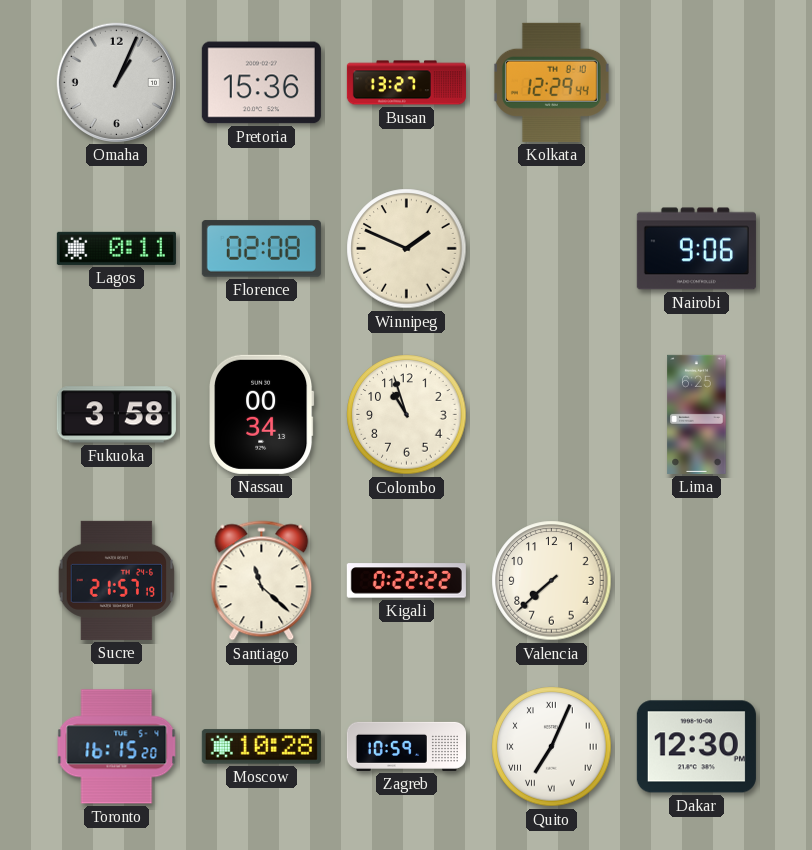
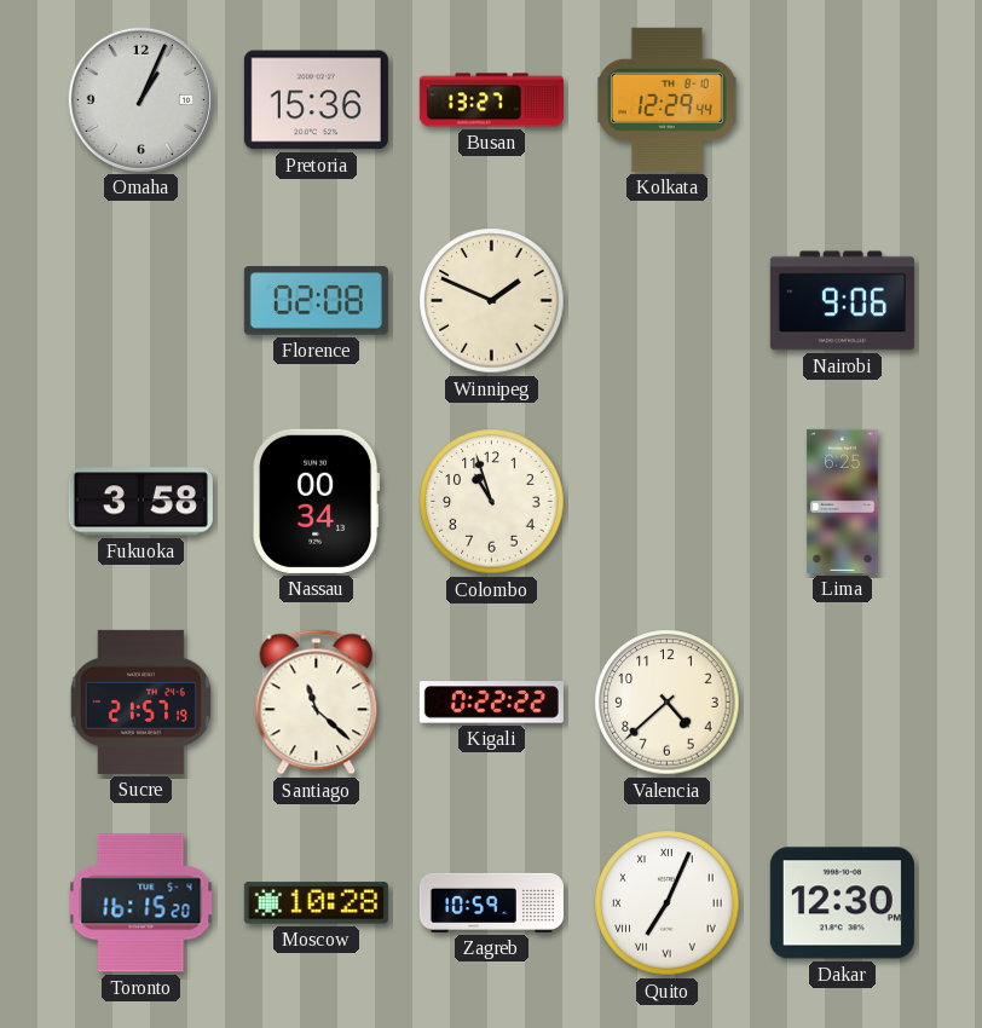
Lagos: 0:11 -> none (116, 248)
Valencia: 7:38 -> 4:38 (668, 703)
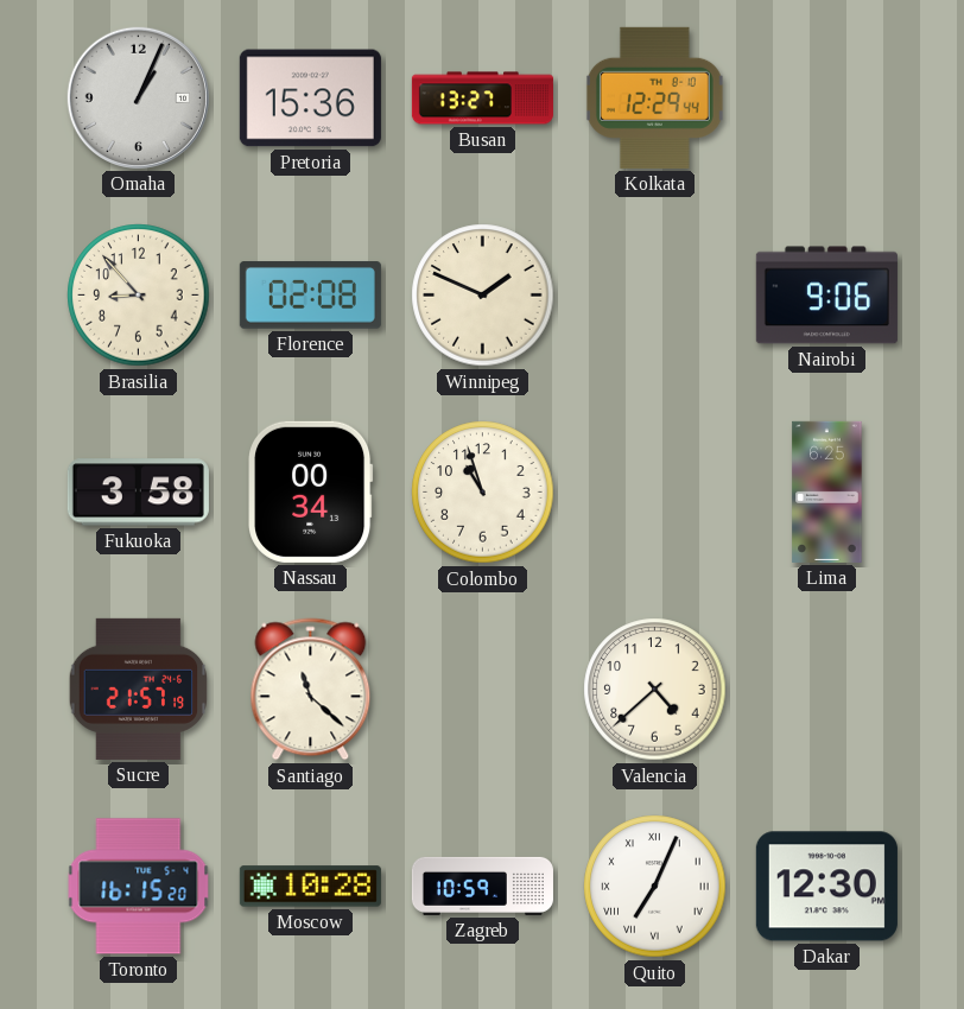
Brasilia: none -> 8:53 (139, 296)
Kigali: 0:22 -> none (491, 703)
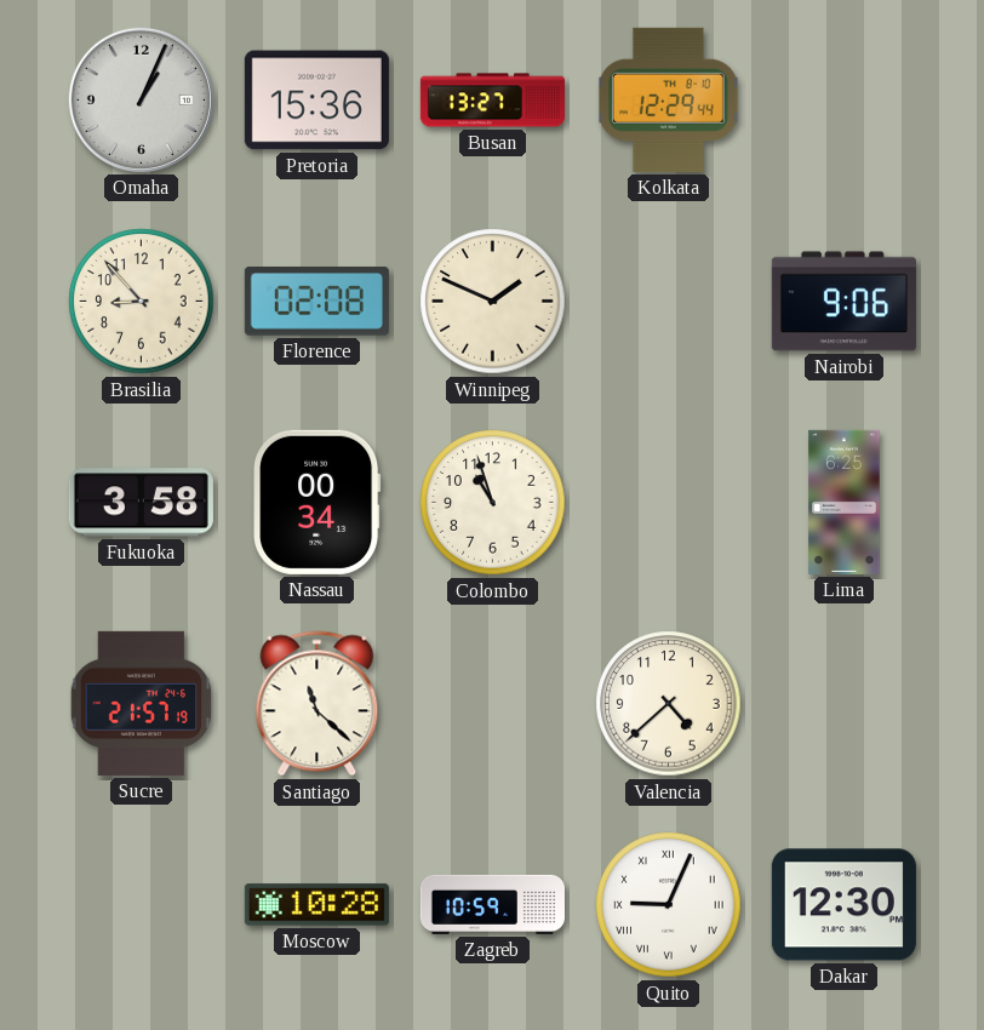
Toronto: 16:15 -> none (139, 887)
Quito: 7:04 -> 9:04 (669, 905)
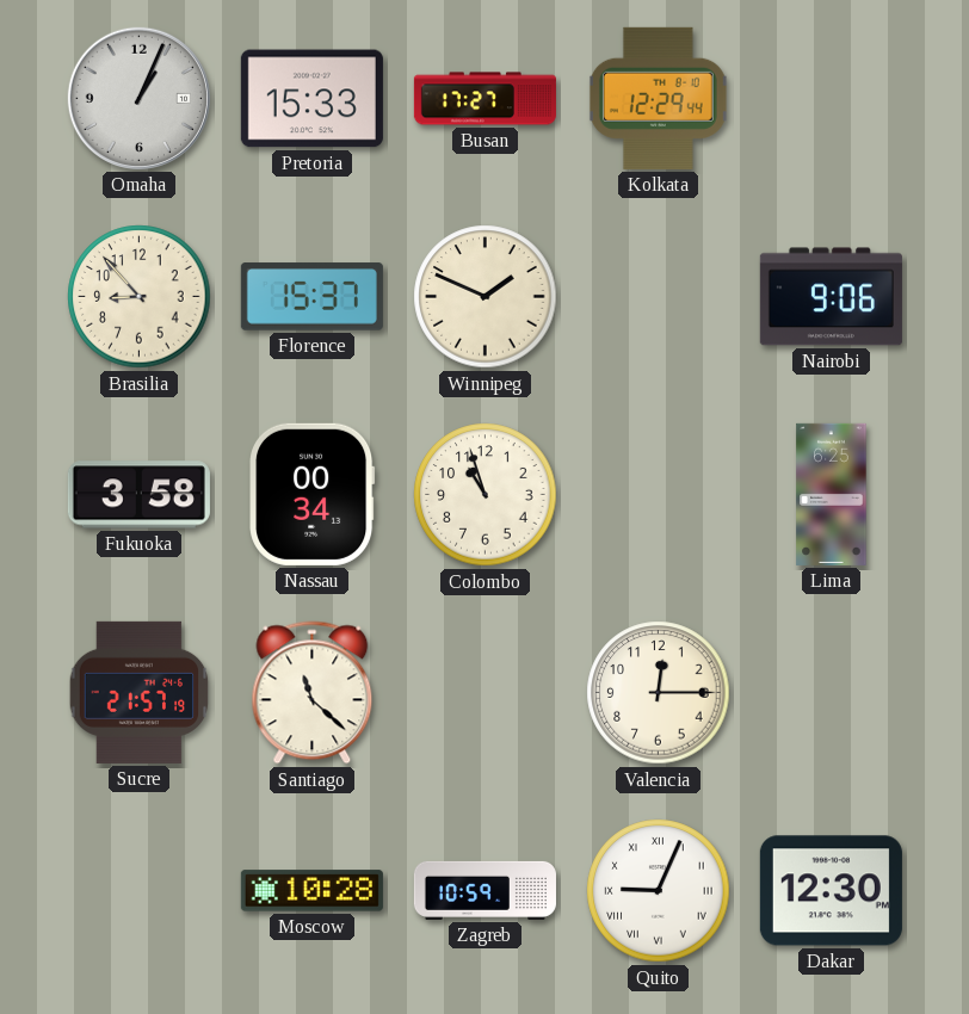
Pretoria: 15:36 -> 15:33 (311, 99)
Busan: 13:27 -> 17:27 (484, 99)
Florence: 02:08 -> 15:37 (311, 297)
Valencia: 4:38 -> 12:15 (659, 693)
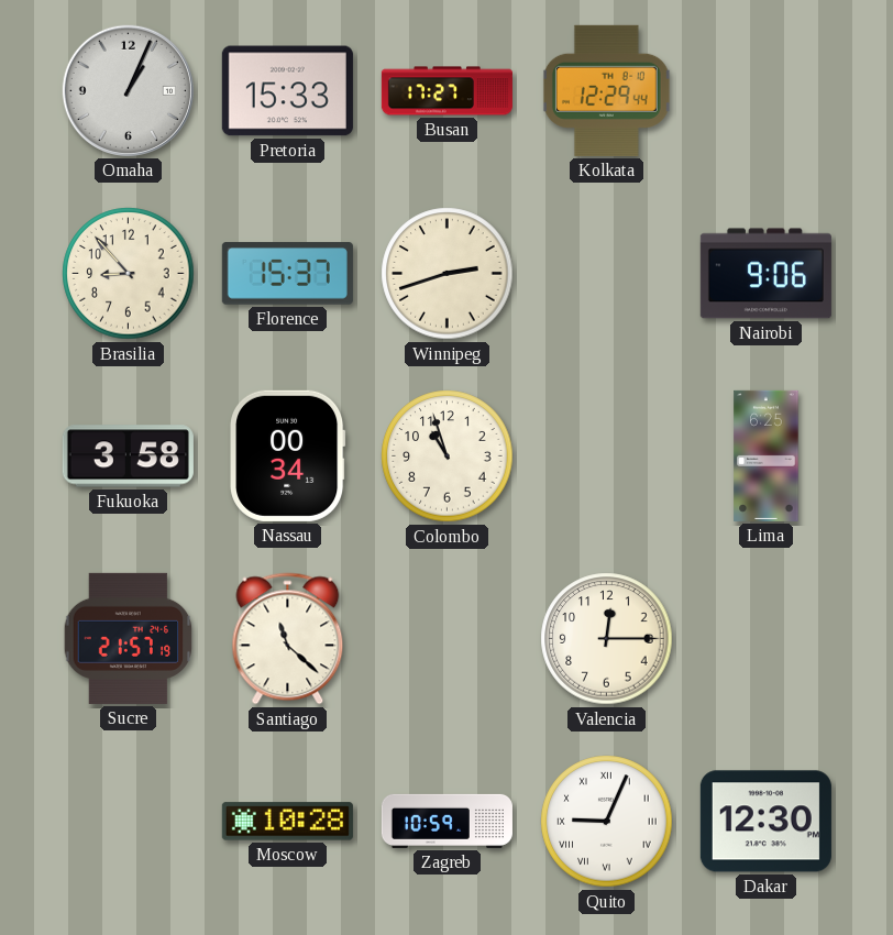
Winnipeg: 1:49 -> 2:42 (448, 274)
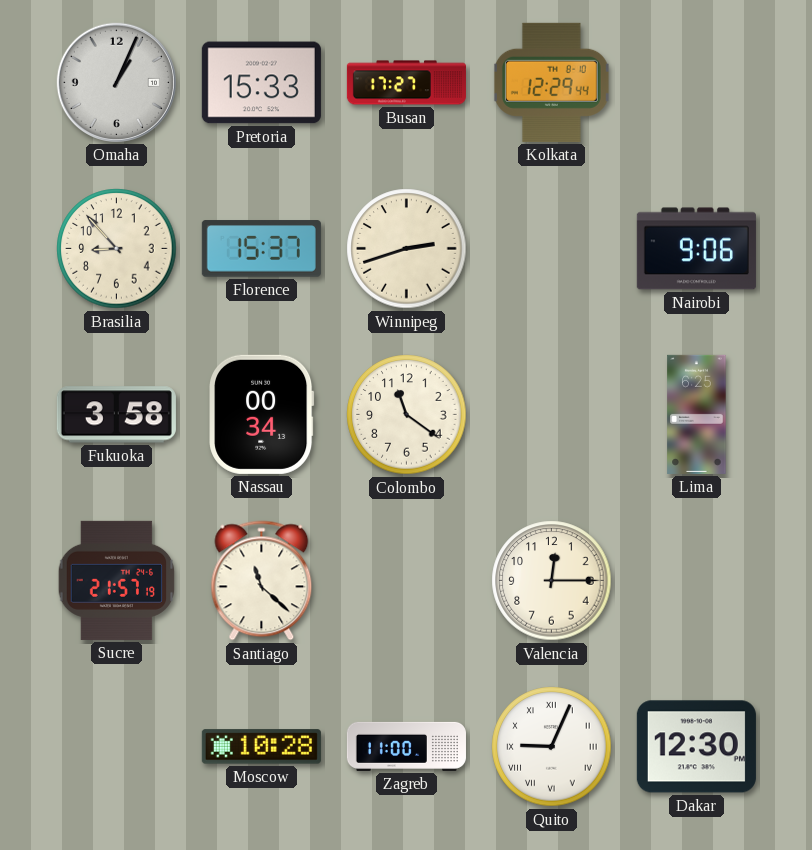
Colombo: 10:57 -> 11:21 (407, 415)
Zagreb: 10:59 -> 11:00 (406, 746)
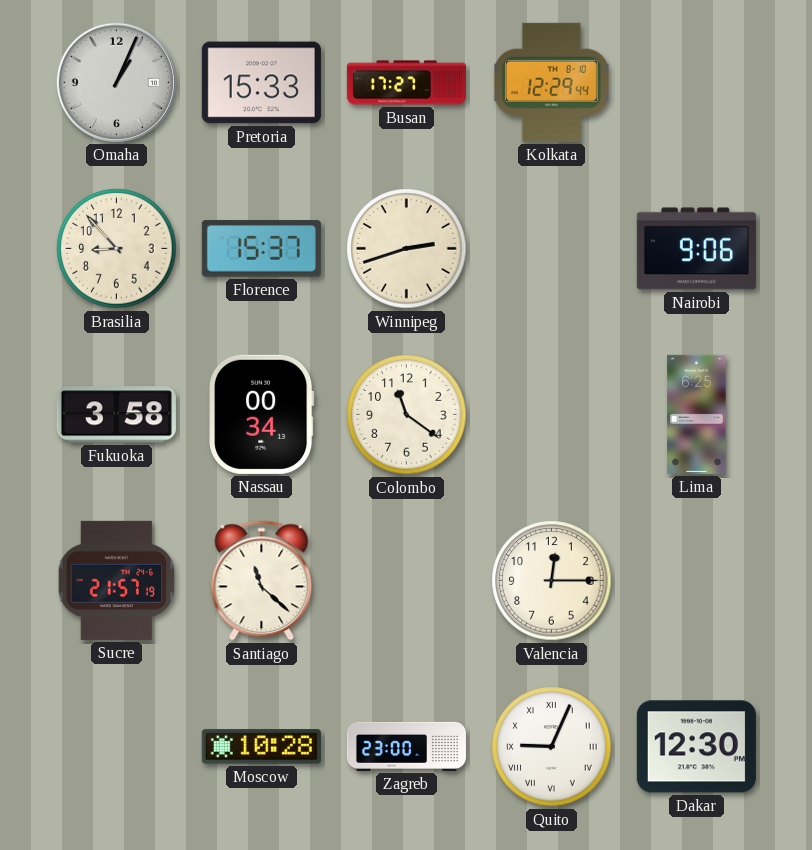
Zagreb: 11:00 -> 23:00 (406, 746)
